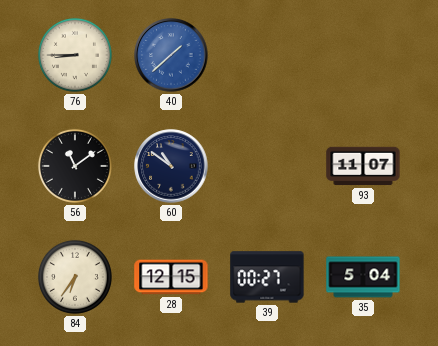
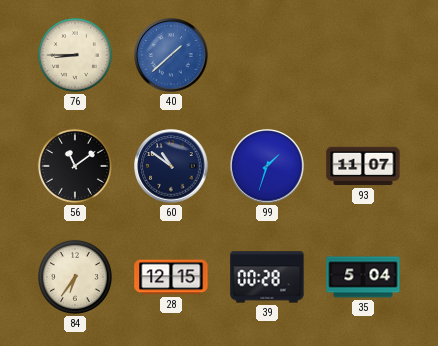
99: none -> 1:33 (267, 166)
39: 00:27 -> 00:28 (267, 277)
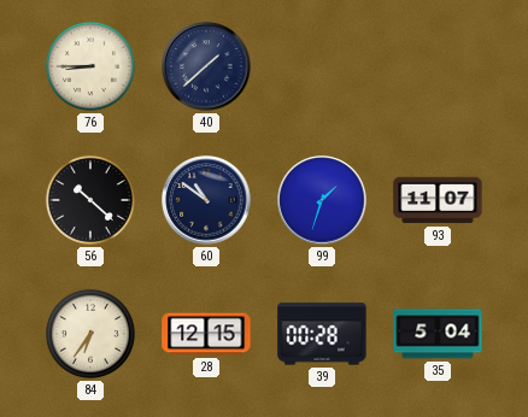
40 dial: blue -> navy (206, 66)
56: 11:09 -> 10:22 (90, 200)
